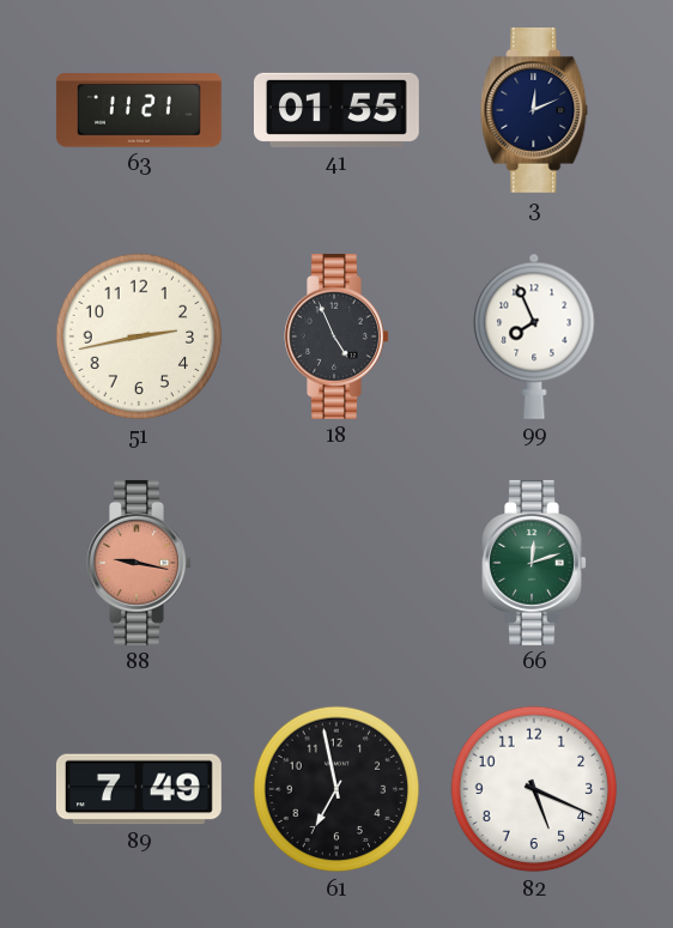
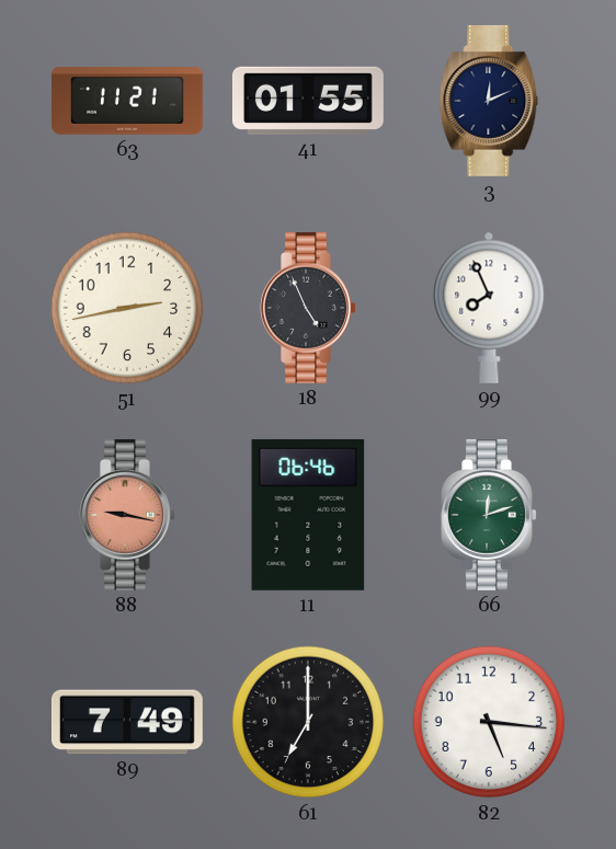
11: none -> 06:46 (308, 515)
61: 6:58 -> 7:00 (308, 722)
82: 5:19 -> 5:16 (489, 722)
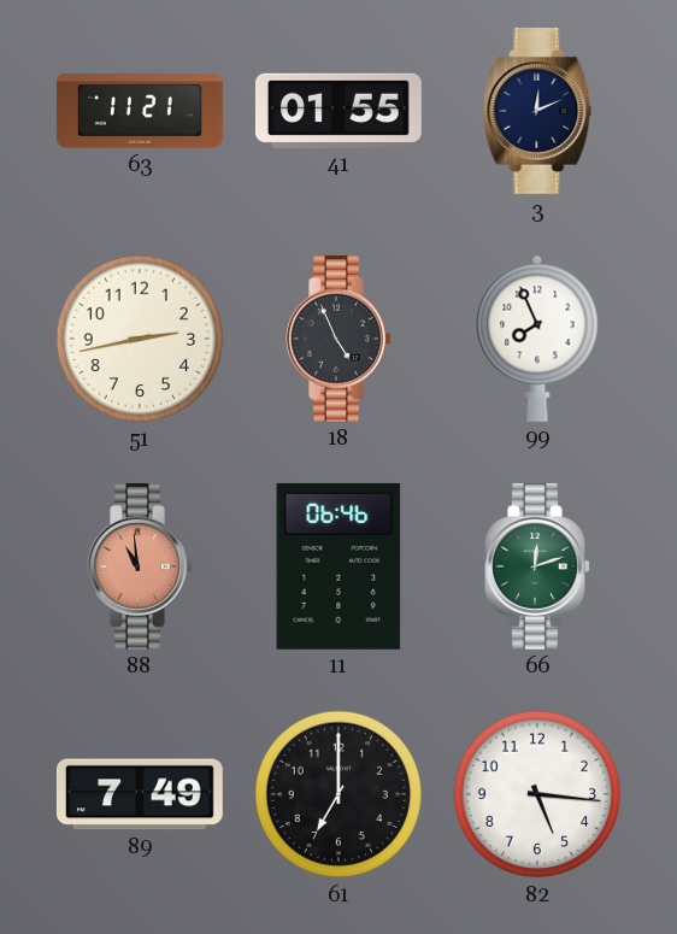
88: 9:17 -> 10:59 (140, 566)
